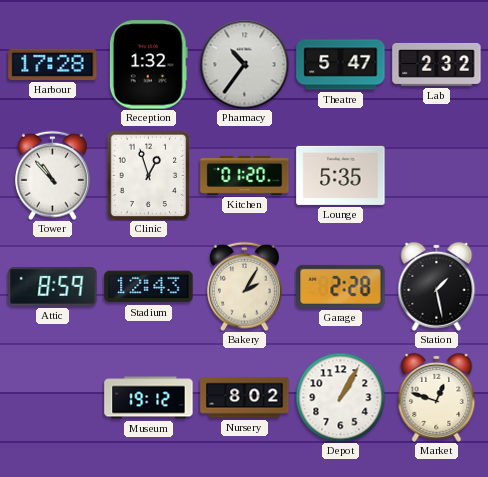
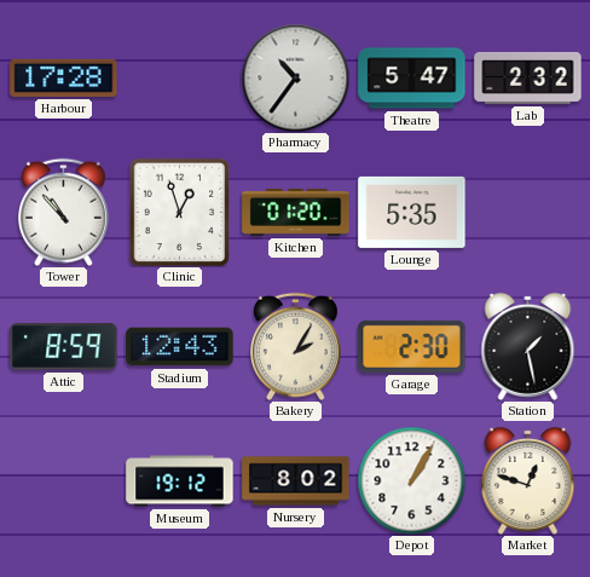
Reception: 1:32 -> none (148, 65)
Garage: 2:28 -> 2:30 (412, 346)
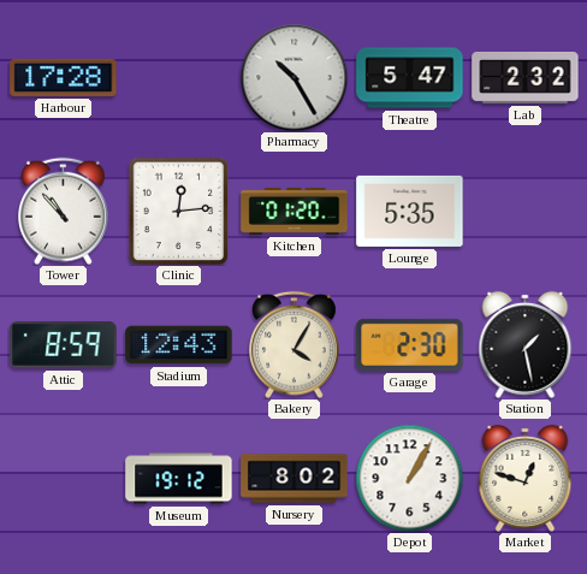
Pharmacy: 10:36 -> 10:25 (293, 77)
Clinic: 12:57 -> 12:14 (179, 211)
Bakery: 2:05 -> 4:05 (295, 344)
